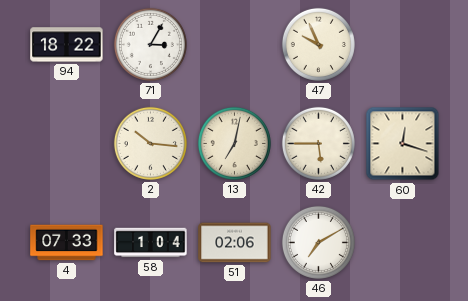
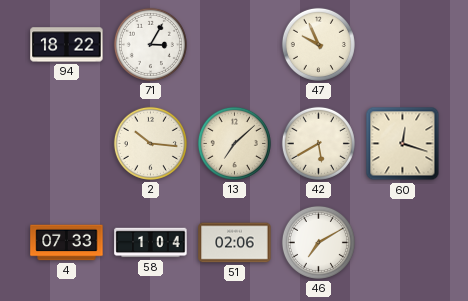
13: 7:02 -> 7:08 (234, 143)
42: 5:45 -> 5:40 (318, 143)
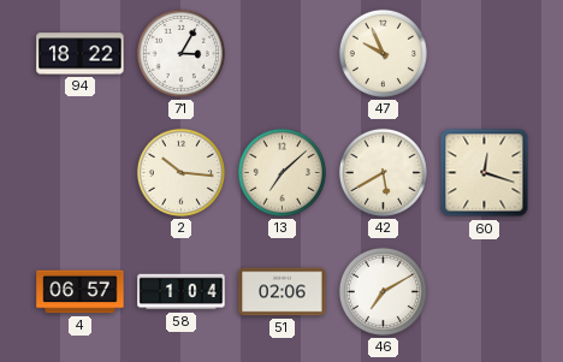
4: 07:33 -> 06:57 (81, 292)
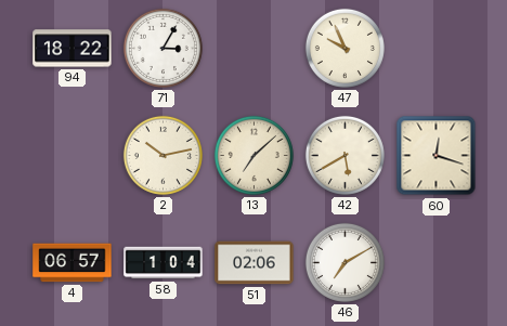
2: 10:16 -> 10:13 (162, 155)
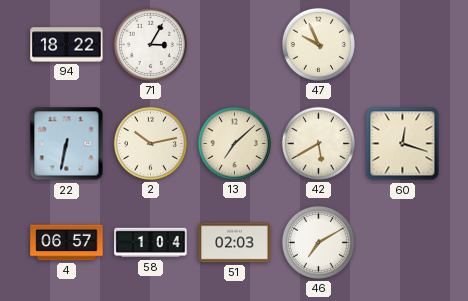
22: none -> 6:32 (67, 144)
51: 02:06 -> 02:03 (235, 243)
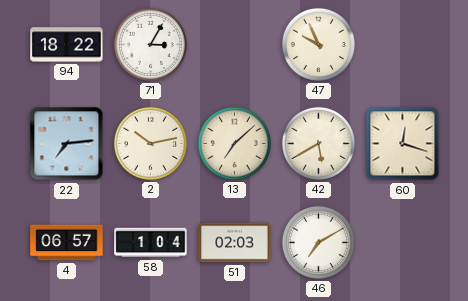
22: 6:32 -> 7:14 (67, 144)
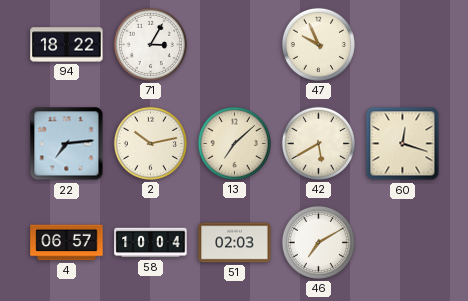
58: 1:04 -> 10:04 (151, 243)
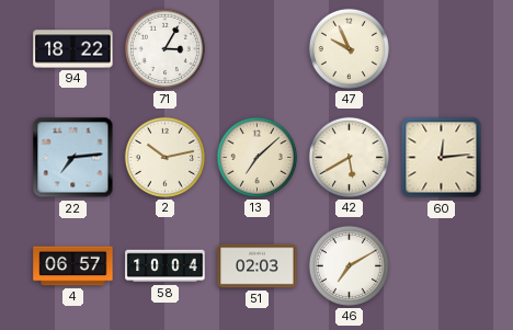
60: 12:18 -> 12:14 (442, 158)
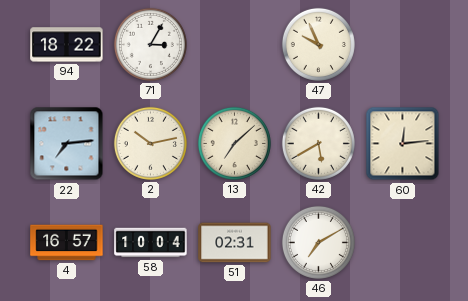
4: 06:57 -> 16:57 (67, 243)
51: 02:03 -> 02:31 (235, 243)
